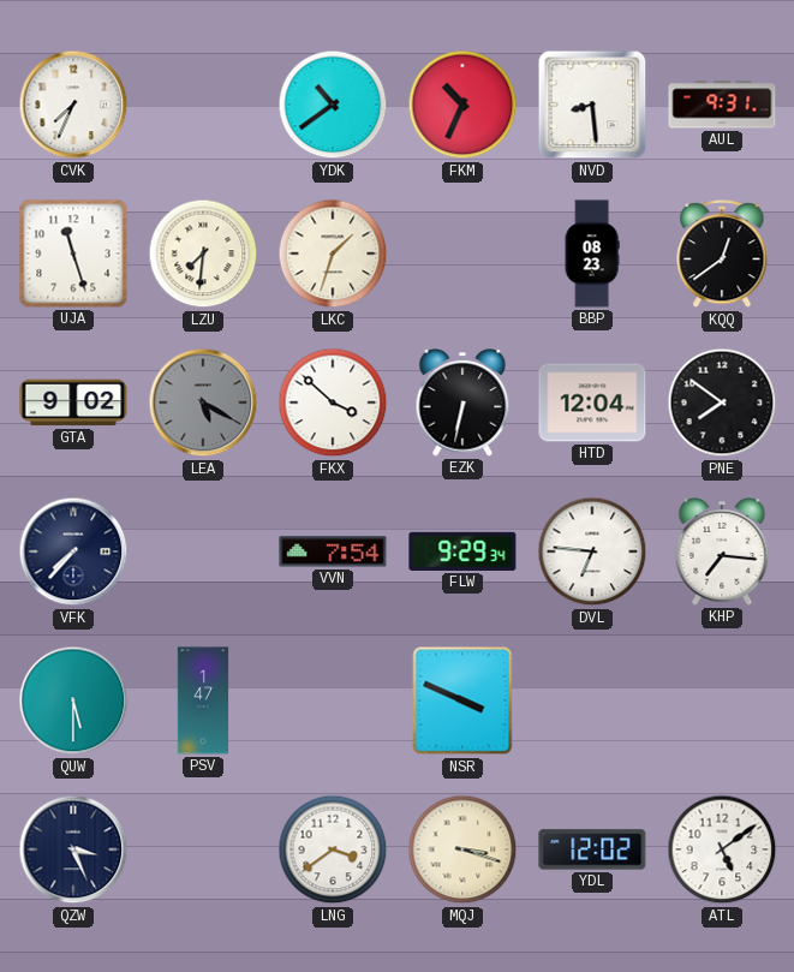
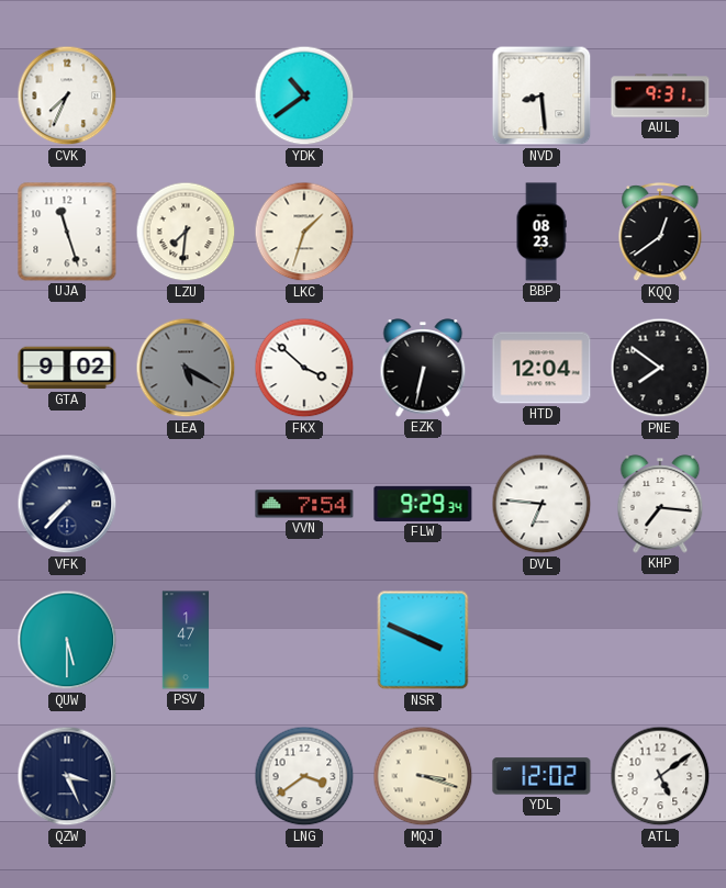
FKM: 10:34 -> none (462, 105)
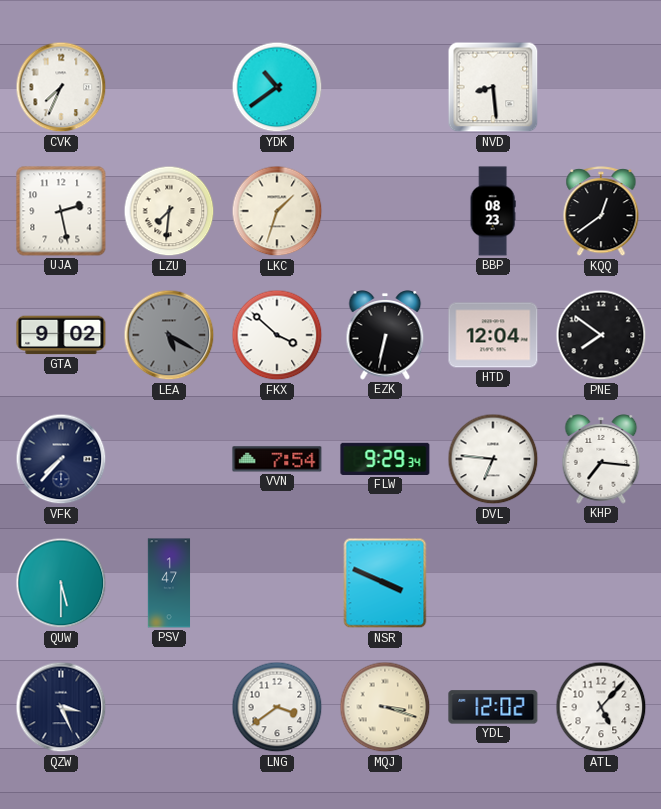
AUL: 9:31 -> none (660, 95)
UJA: 11:27 -> 2:28 (61, 211)
ATL: 5:09 -> 5:07 (601, 707)
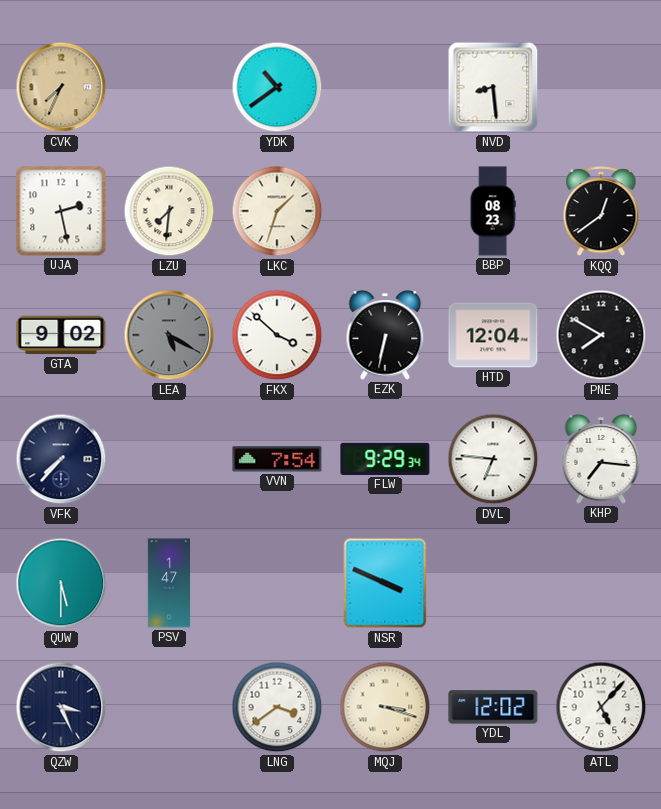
CVK dial: white -> champagne (61, 87)
PNE: 7:51 -> 7:50 (601, 335)
